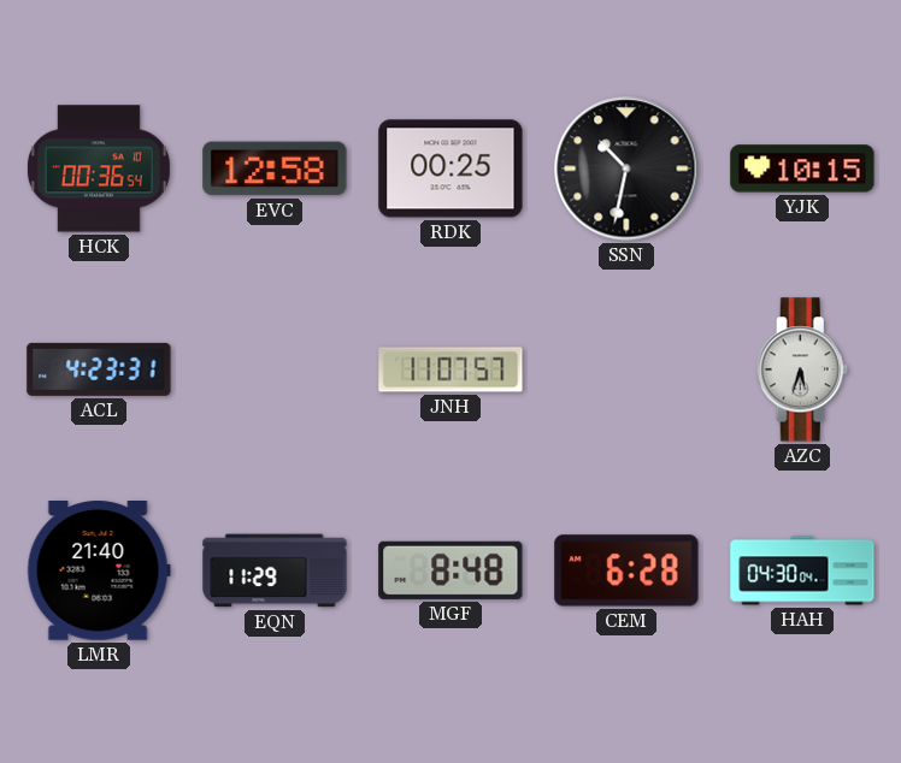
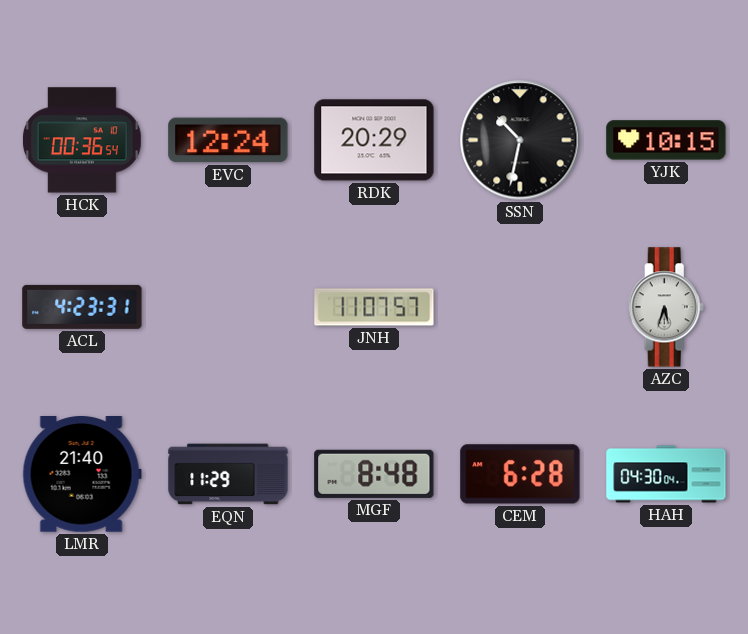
EVC: 12:58 -> 12:24 (228, 140)
RDK: 00:25 -> 20:29 (374, 140)
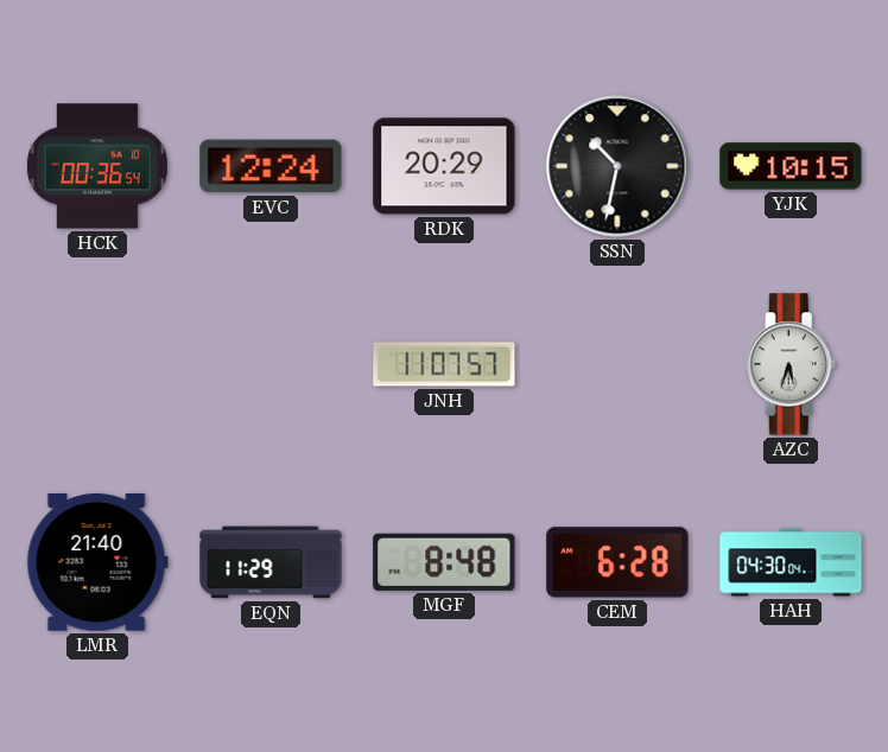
ACL: 4:23 -> none (82, 307)
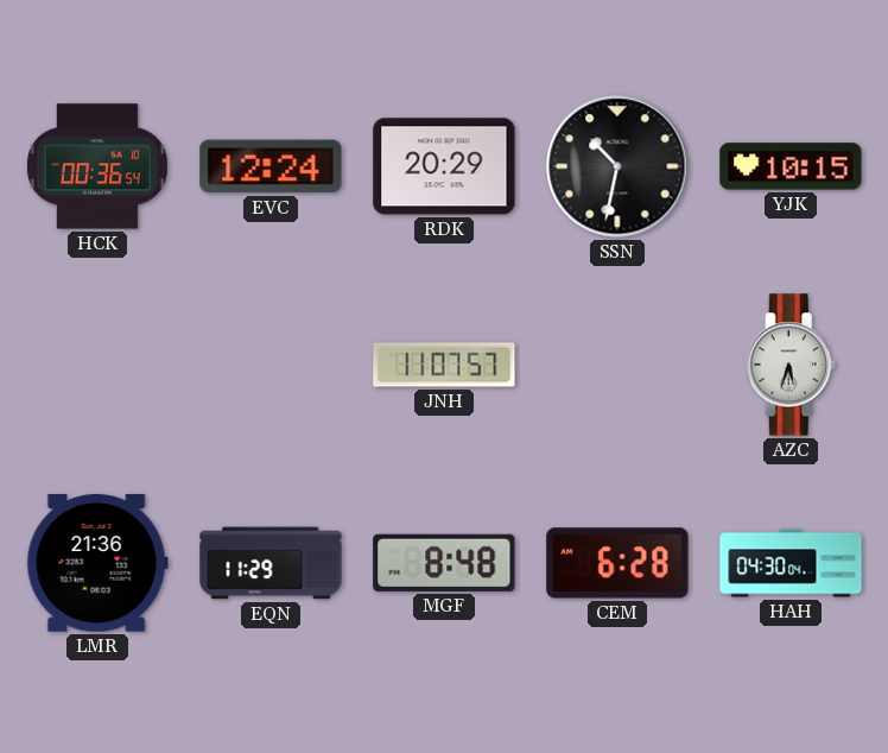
LMR: 21:40 -> 21:36 (97, 564)
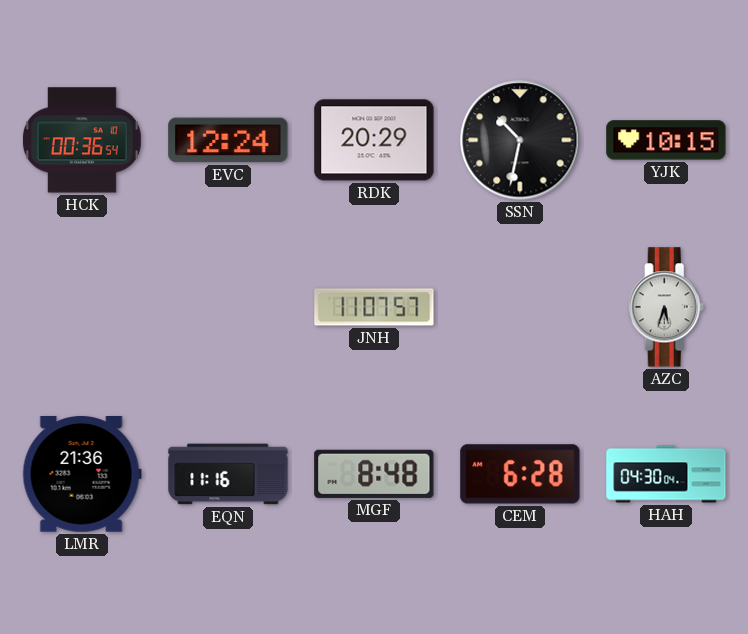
EQN: 11:29 -> 11:16 (228, 474)
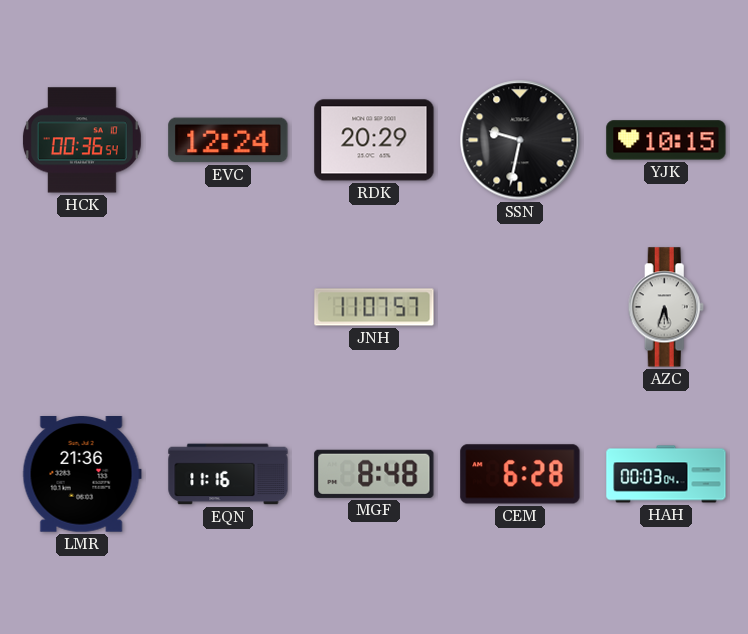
SSN: 10:32 -> 9:32 (520, 140)
HAH: 04:30 -> 00:03 (666, 474)
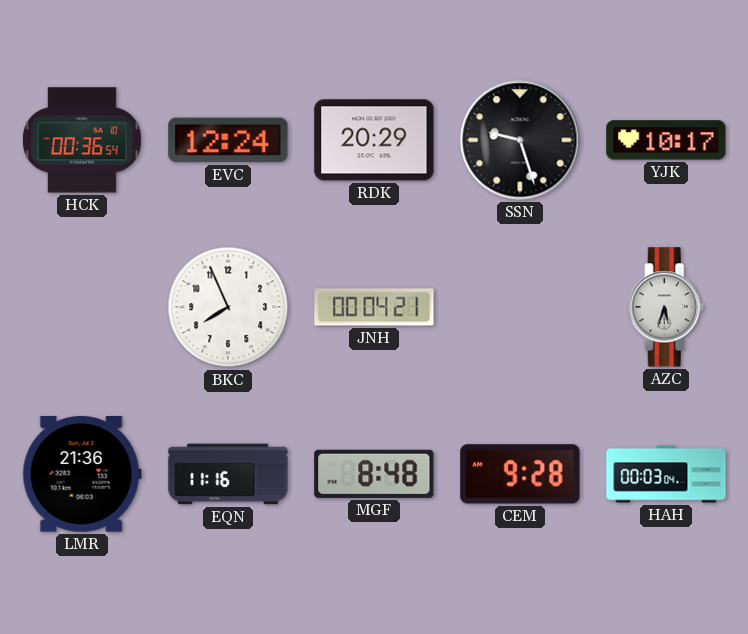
SSN: 9:32 -> 9:27 (520, 140)
YJK: 10:15 -> 10:17 (666, 140)
BKC: none -> 7:56 (228, 307)
JNH: 11:07 -> 00:04 (374, 307)
CEM: 6:28 -> 9:28 (520, 474)
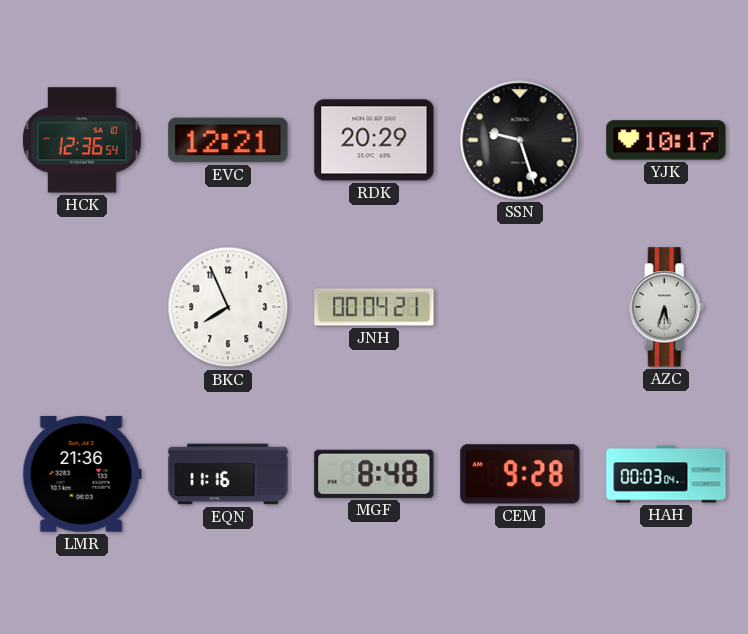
HCK: 00:36 -> 12:36 (82, 140)
EVC: 12:24 -> 12:21 (228, 140)
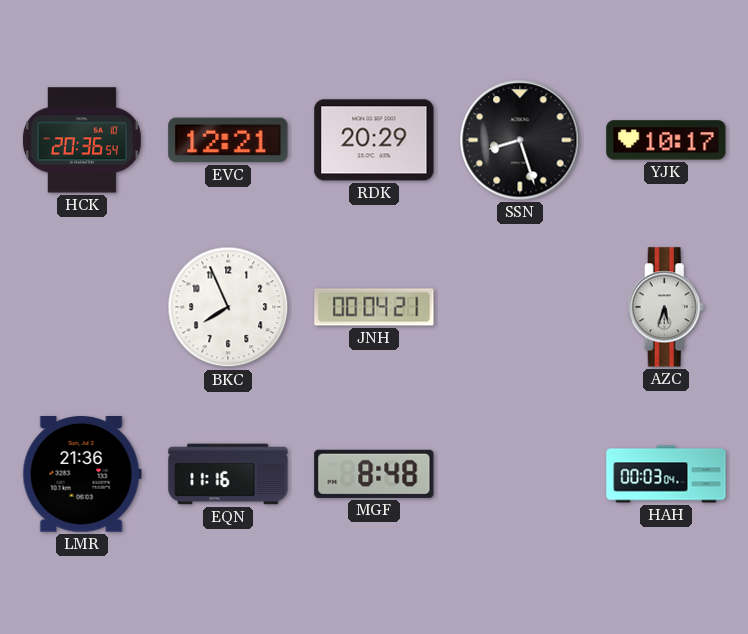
HCK: 12:36 -> 20:36 (82, 140)
SSN: 9:27 -> 8:27 (520, 140)
CEM: 9:28 -> none (520, 474)
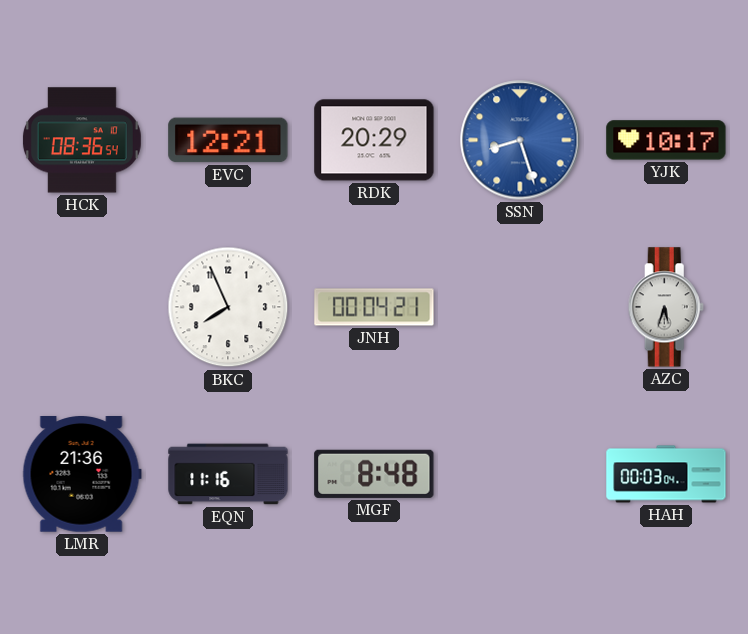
HCK: 20:36 -> 08:36 (82, 140)
SSN dial: black -> blue (520, 140)
